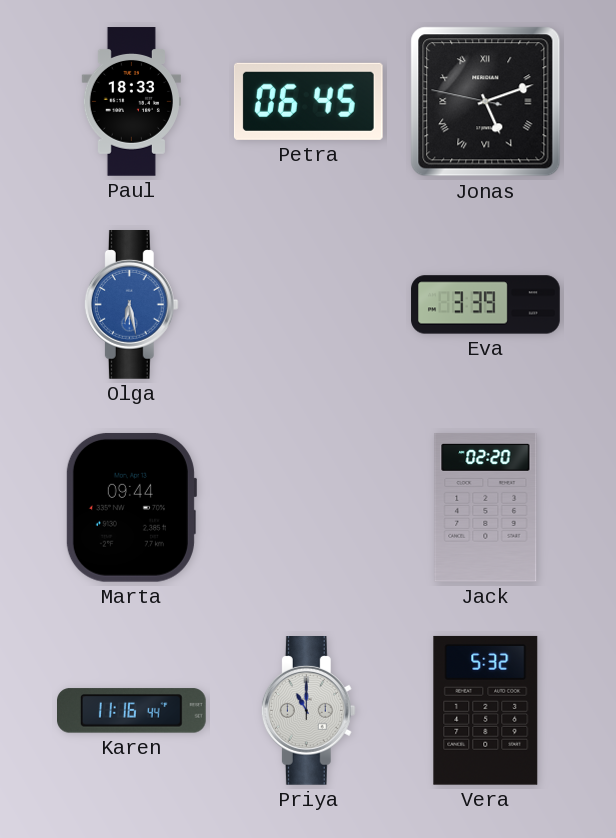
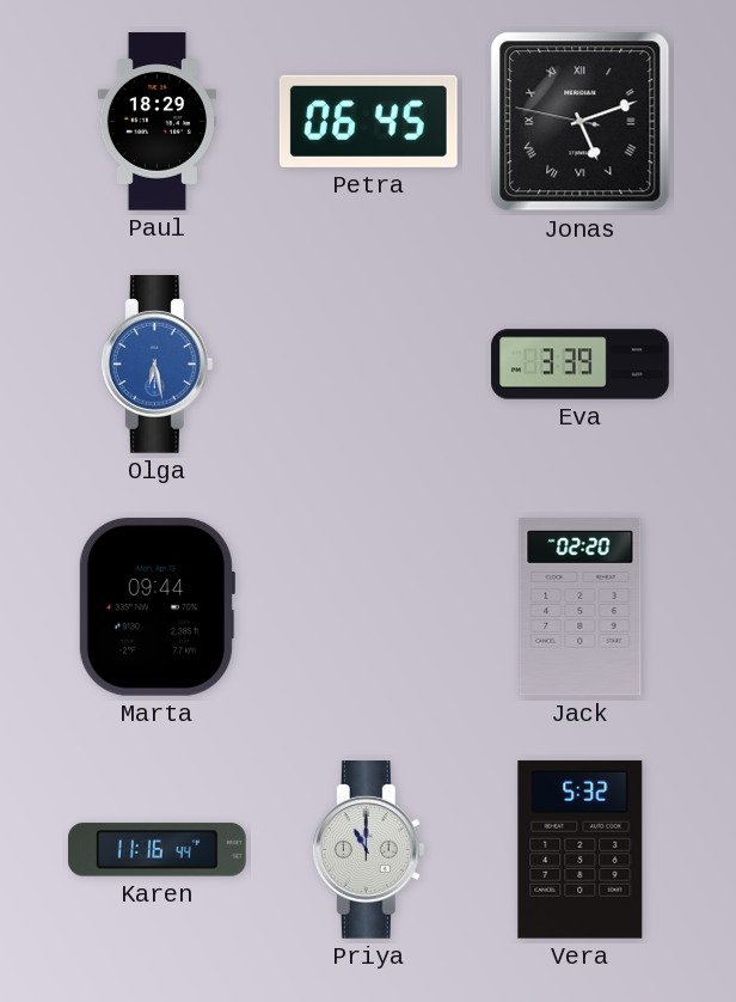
Paul: 18:33 -> 18:29 (157, 122)
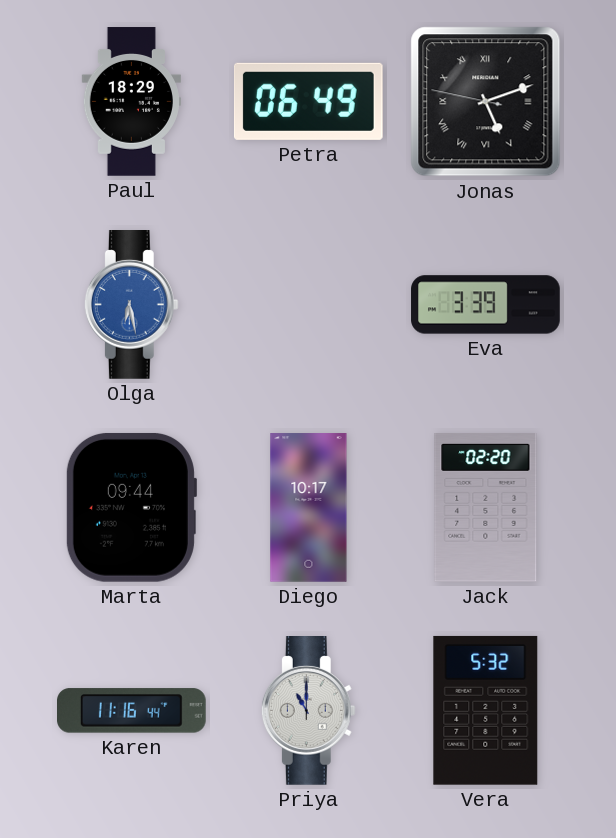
Petra: 06:45 -> 06:49 (308, 101)
Diego: none -> 10:17 (309, 508)
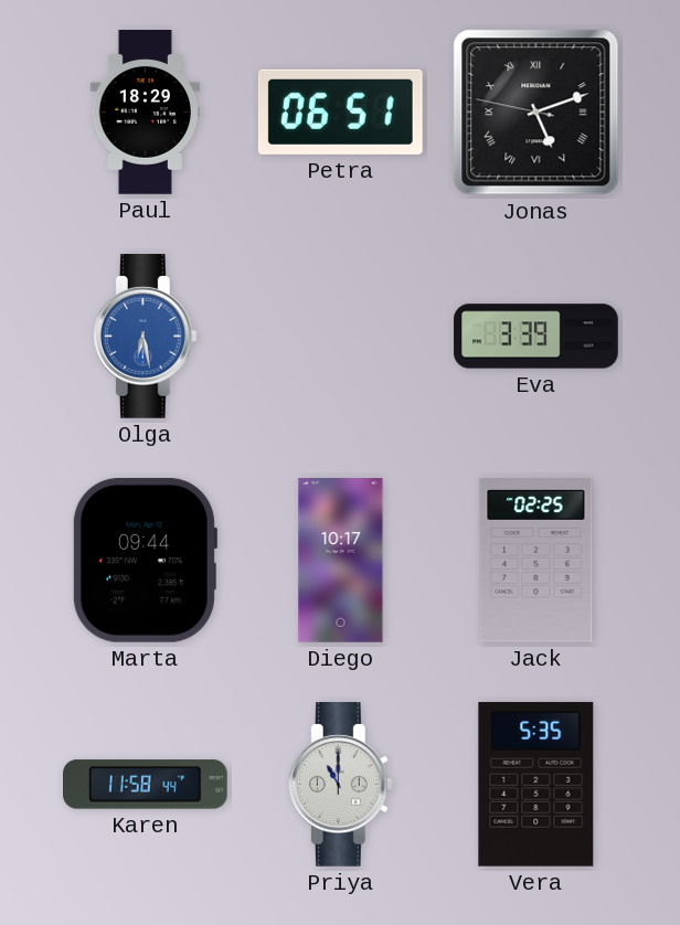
Petra: 06:49 -> 06:51 (340, 111)
Jack: 02:20 -> 02:25 (536, 561)
Karen: 11:16 -> 11:58 (146, 785)
Vera: 5:32 -> 5:35 (536, 784)
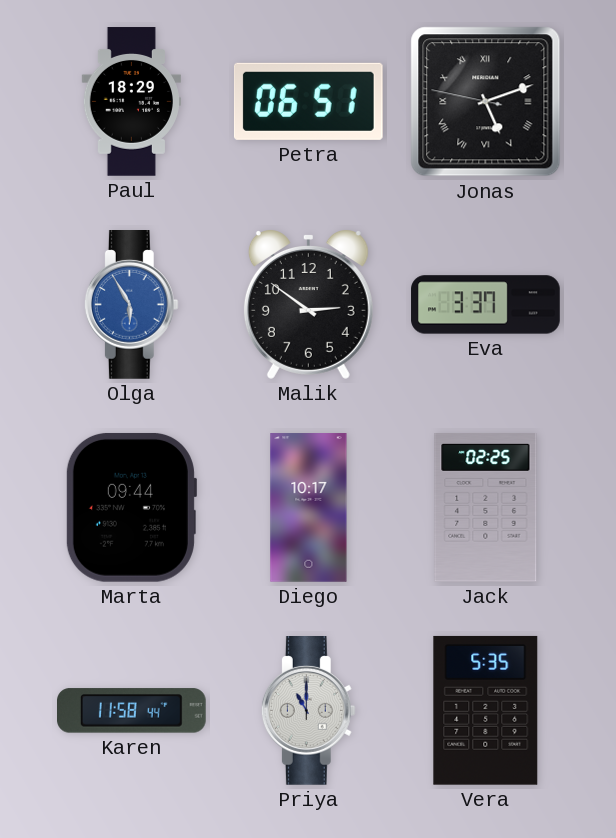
Olga: 6:28 -> 5:55 (131, 305)
Malik: none -> 2:51 (308, 305)
Eva: 3:39 -> 3:37 (486, 305)
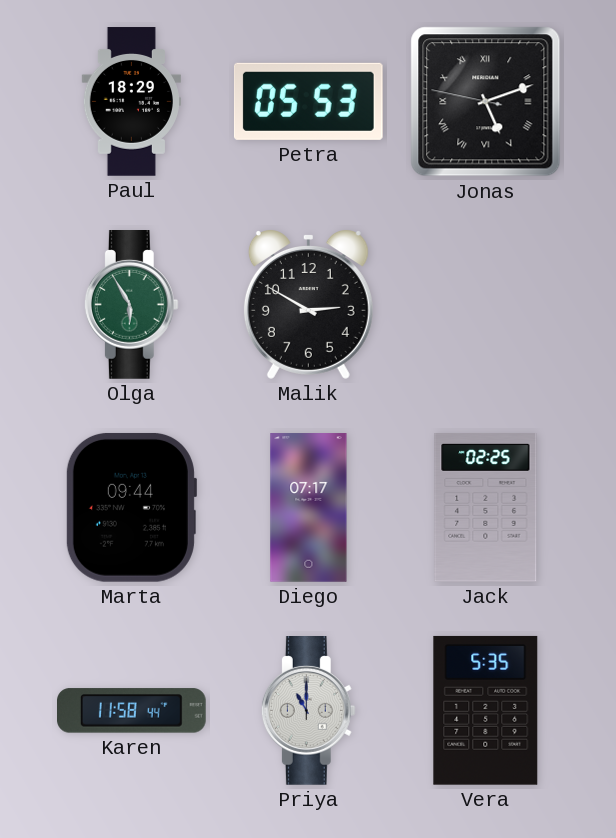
Petra: 06:51 -> 05:53 (308, 101)
Olga dial: blue -> green (131, 305)
Malik: 2:51 -> 2:50 (308, 305)
Eva: 3:37 -> none (486, 305)
Diego: 10:17 -> 07:17 (309, 508)
